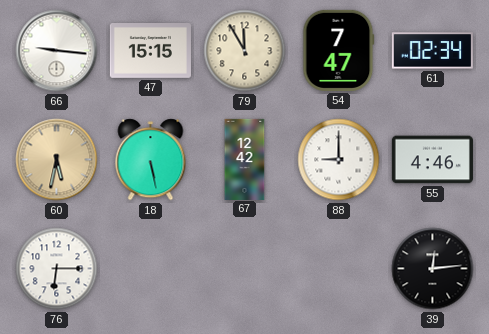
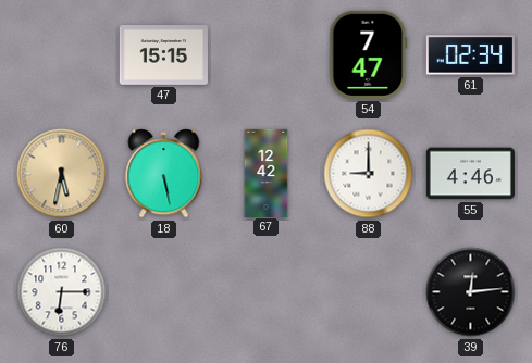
66: 9:16 -> none (57, 51)
79: 11:55 -> none (245, 51)
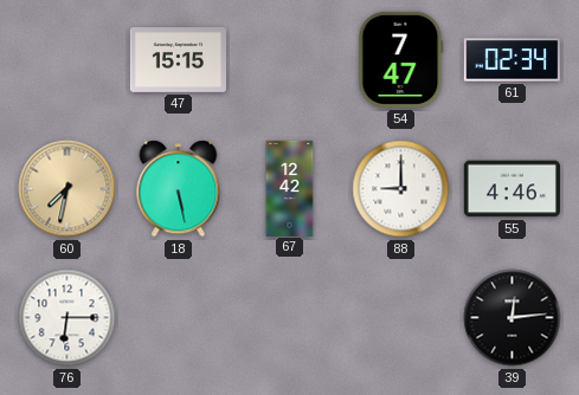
60: 5:32 -> 7:32 (67, 189)
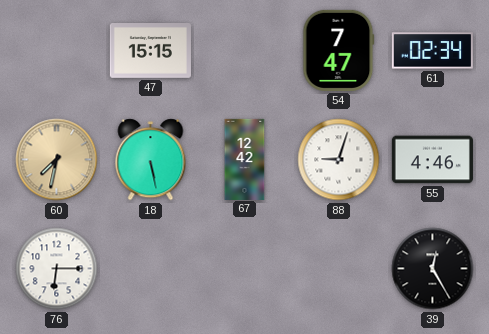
88: 9:00 -> 9:03 (339, 160)
39: 12:14 -> 12:25 (433, 269)
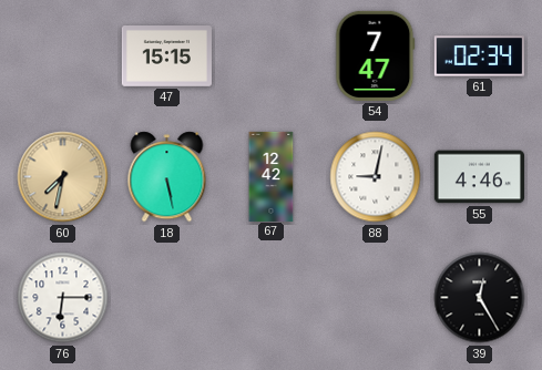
88: 9:03 -> 9:02 (376, 177)
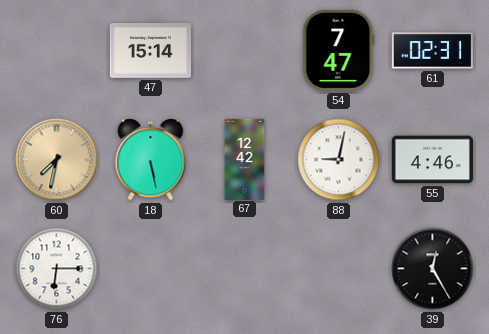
47: 15:15 -> 15:14 (150, 51)
61: 02:34 -> 02:31 (432, 51)
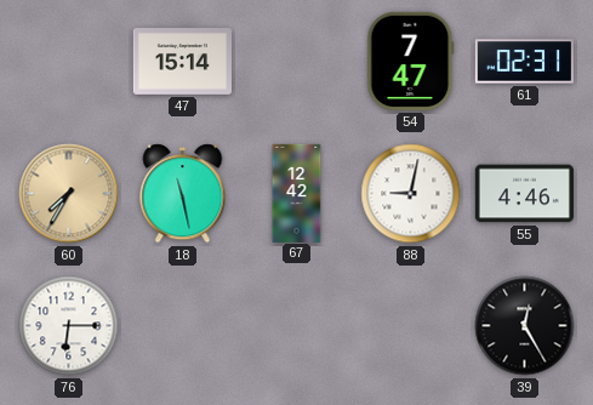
60: 7:32 -> 7:35 (69, 194)
18: 5:28 -> 11:28 (183, 194)
